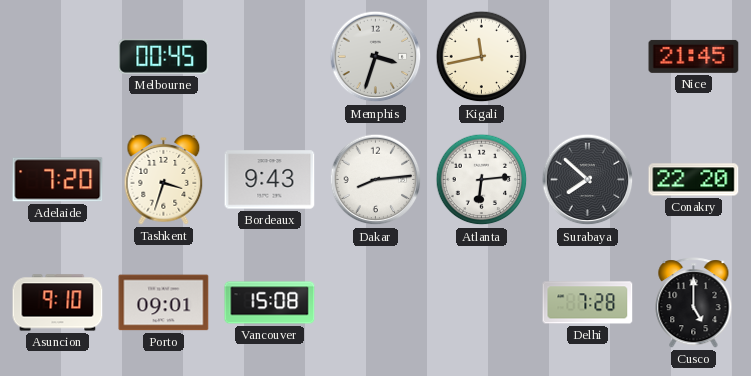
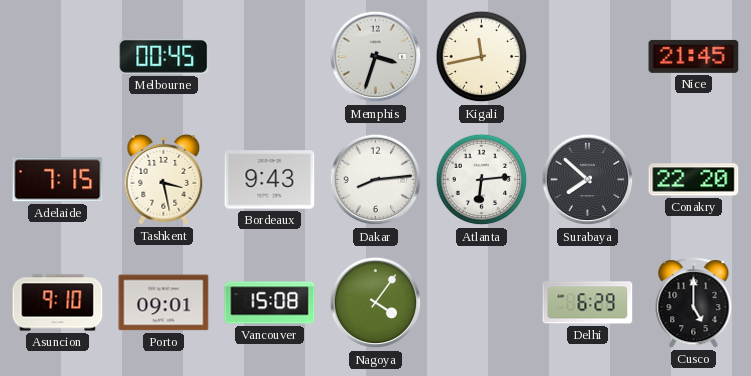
Adelaide: 7:20 -> 7:15 (58, 180)
Tashkent: 3:33 -> 3:28 (164, 180)
Nagoya: none -> 4:06 (376, 303)
Delhi: 7:28 -> 6:29 (588, 303)
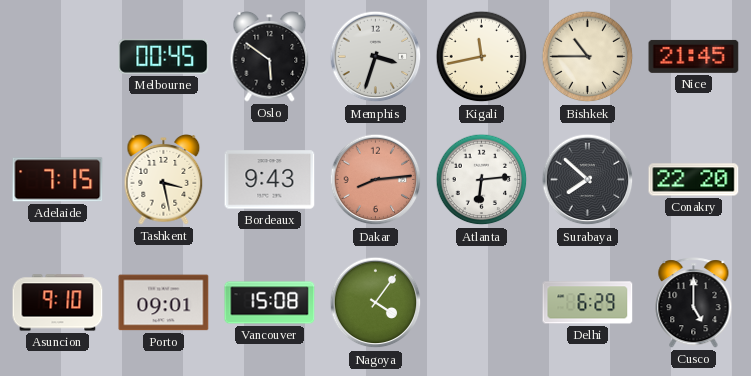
Oslo: none -> 5:51 (270, 57)
Bishkek: none -> 10:45 (588, 57)
Dakar dial: white -> salmon (376, 180)
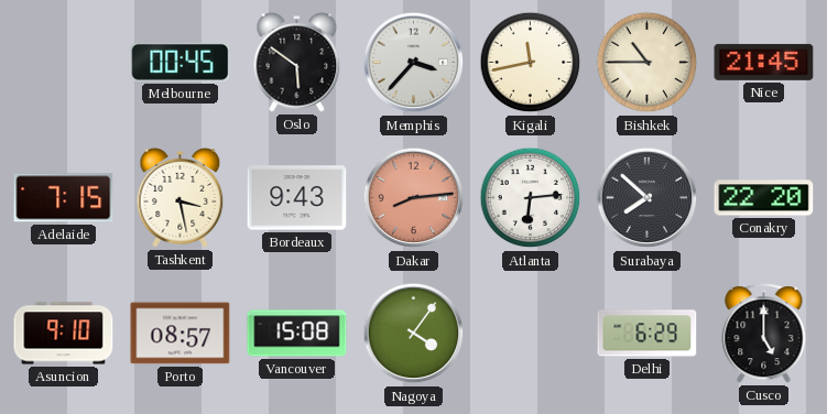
Memphis: 3:33 -> 3:37 (414, 63)
Porto: 09:01 -> 08:57 (181, 334)
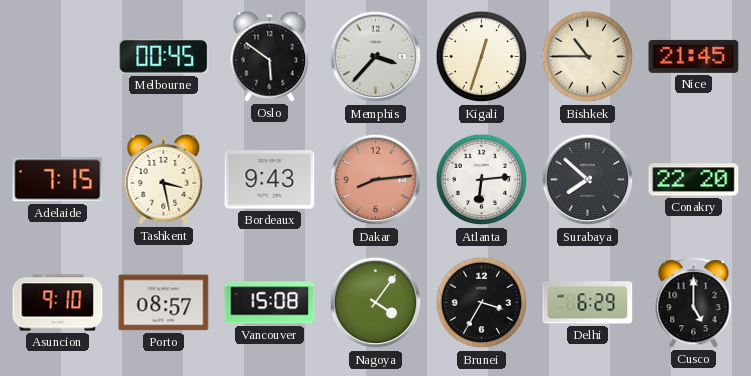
Kigali: 11:43 -> 12:33 (482, 57)
Brunei: none -> 3:35 (482, 303)
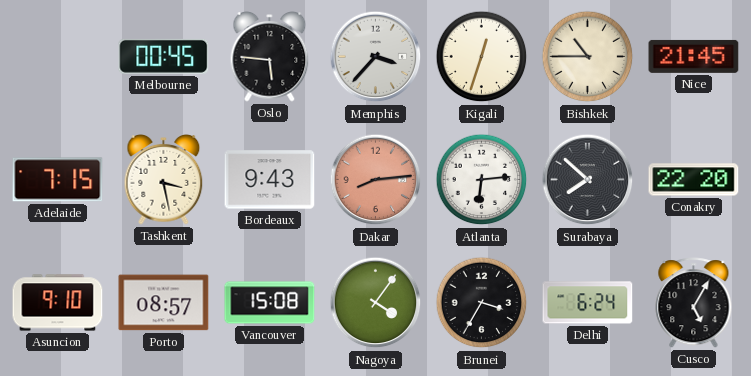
Oslo: 5:51 -> 5:46 (270, 57)
Delhi: 6:29 -> 6:24 (588, 303)
Cusco: 5:00 -> 5:05 (694, 303)
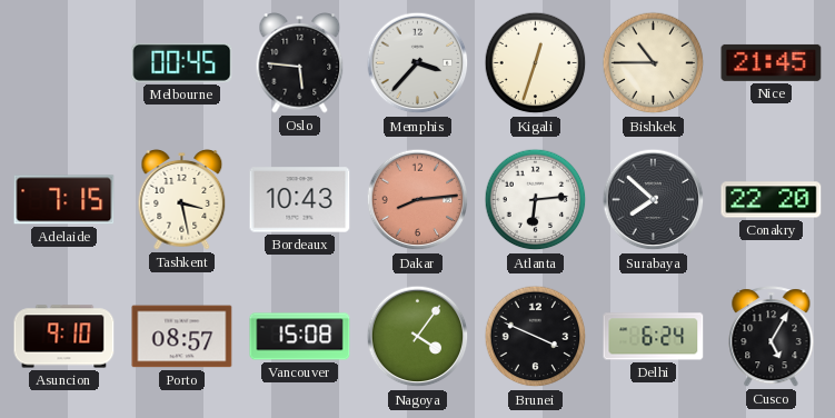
Bordeaux: 9:43 -> 10:43 (300, 200)
Brunei: 3:35 -> 3:49 (536, 337)
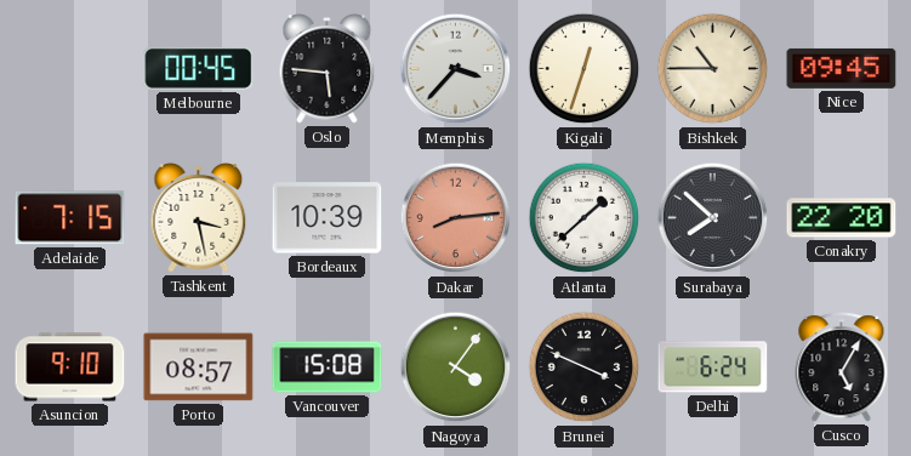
Nice: 21:45 -> 09:45 (842, 68)
Bordeaux: 10:43 -> 10:39 (328, 218)
Atlanta: 6:14 -> 1:38 (585, 218)
